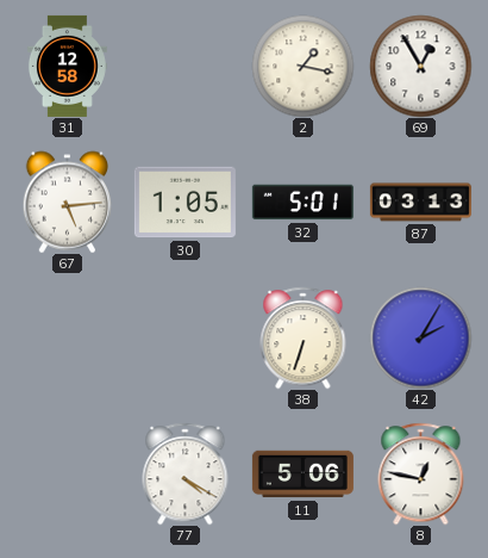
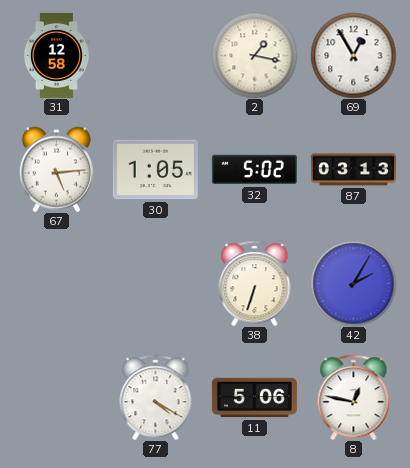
32: 5:01 -> 5:02 (254, 170)
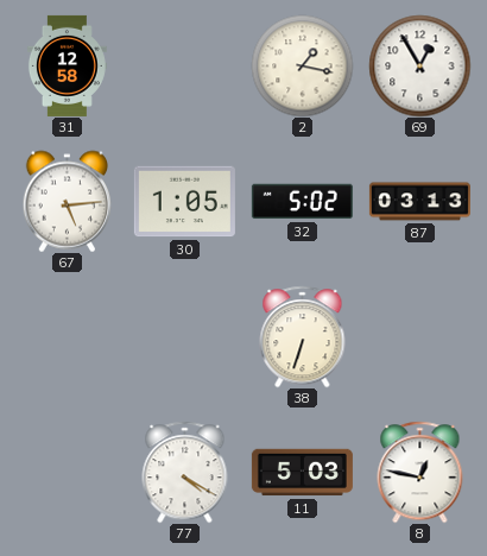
42: 2:05 -> none (353, 283)
11: 5:06 -> 5:03 (302, 473)
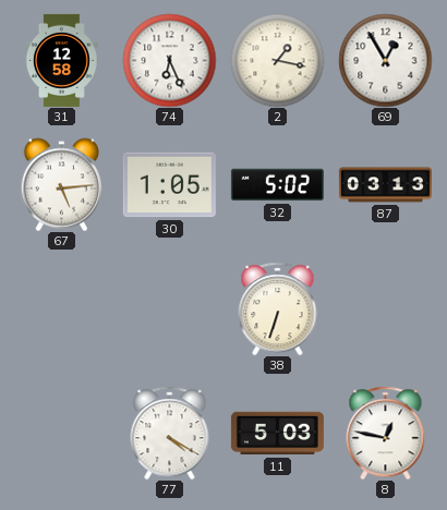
74: none -> 6:26 (169, 60)
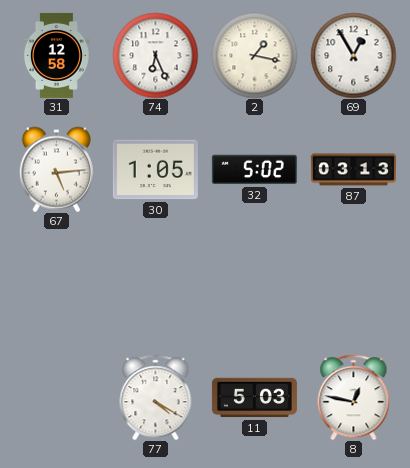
38: 6:33 -> none (278, 308)
